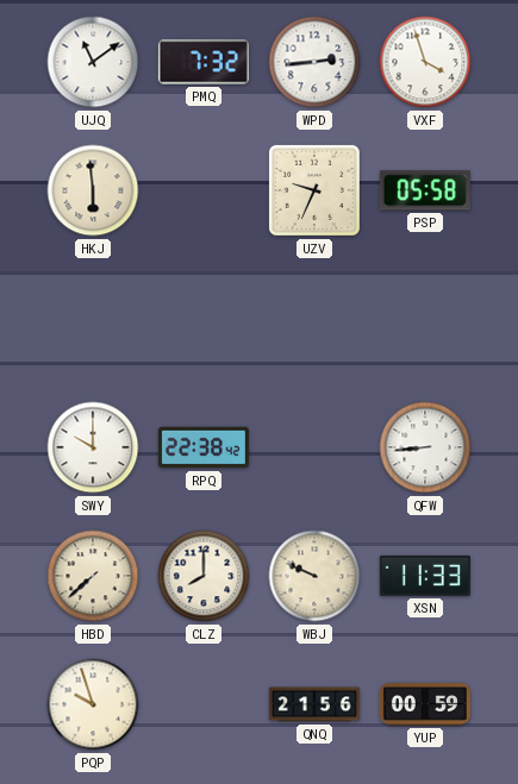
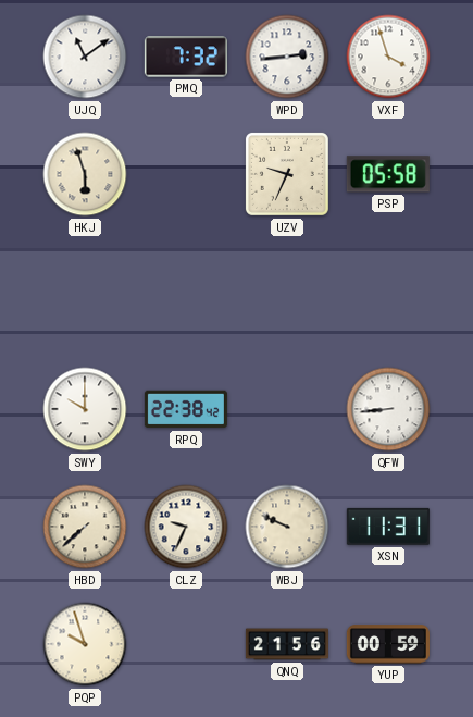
HKJ: 5:59 -> 5:57 (85, 174)
CLZ: 8:00 -> 9:34 (186, 527)
XSN: 11:33 -> 11:31 (388, 527)
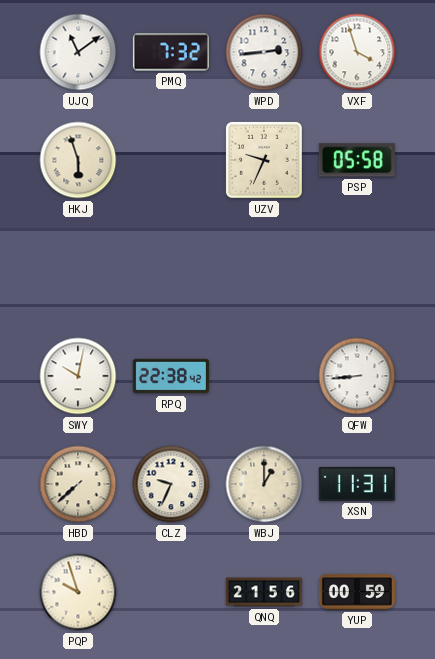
SWY: 10:00 -> 10:02 (78, 376)
WBJ: 9:49 -> 1:00 (264, 484)
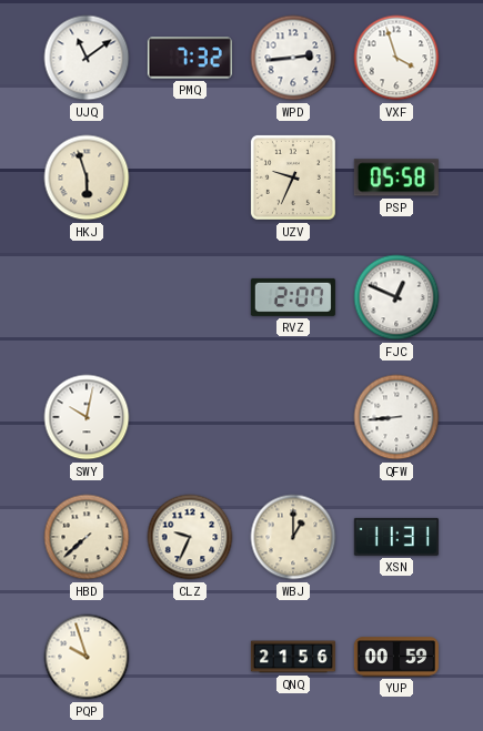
RVZ: none -> 2:07 (293, 297)
FJC: none -> 12:49 (396, 297)
RPQ: 22:38 -> none (171, 376)
